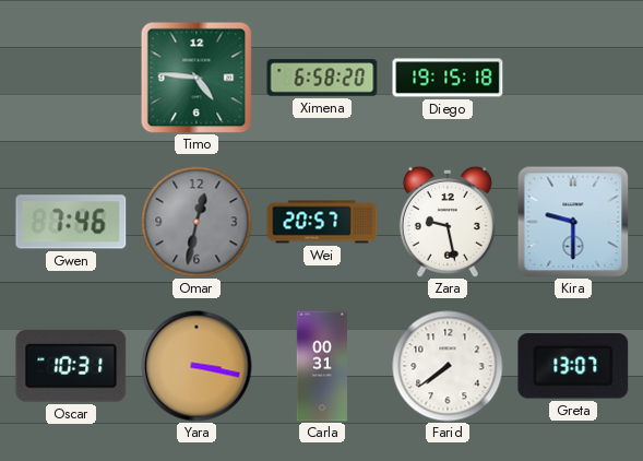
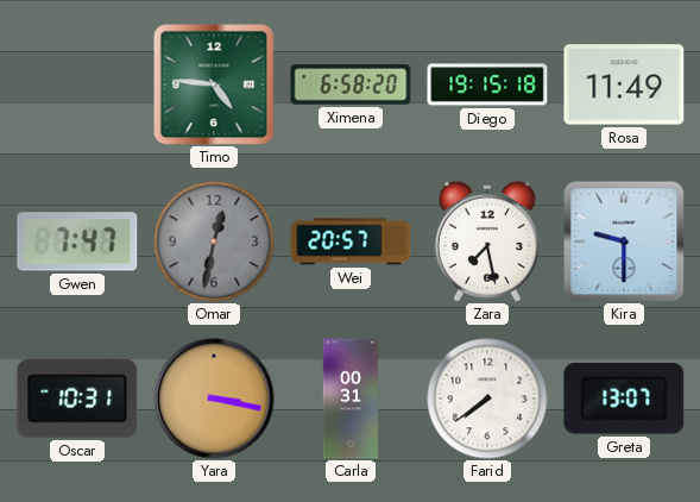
Rosa: none -> 11:49 (624, 84)
Gwen: 7:46 -> 7:47 (77, 241)
Zara: 9:28 -> 7:28 (487, 241)
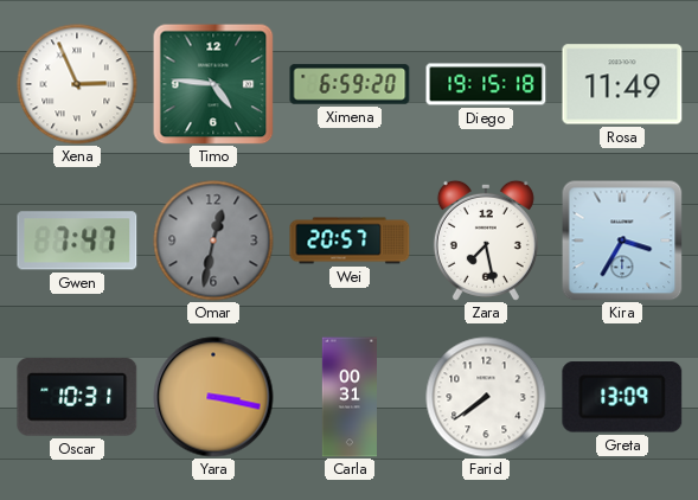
Xena: none -> 2:56 (77, 84)
Ximena: 6:58 -> 6:59 (350, 84)
Kira: 9:30 -> 3:35 (622, 241)
Greta: 13:07 -> 13:09 (622, 397)
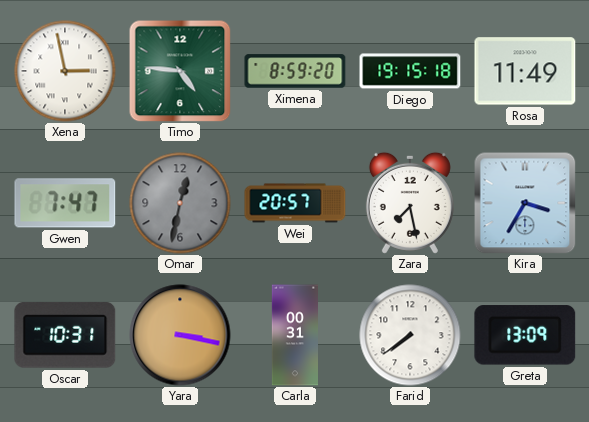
Xena: 2:56 -> 2:58 (65, 71)
Ximena: 6:59 -> 8:59 (295, 71)
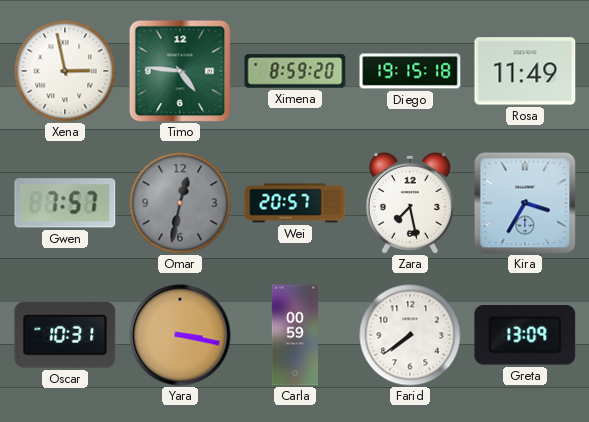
Gwen: 7:47 -> 7:57 (65, 203)
Carla: 00:31 -> 00:59 (294, 335)
